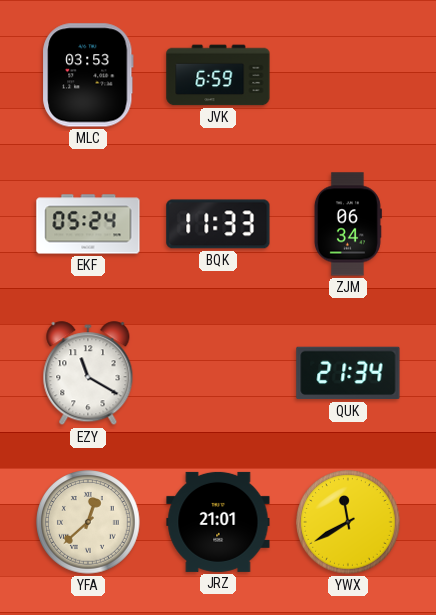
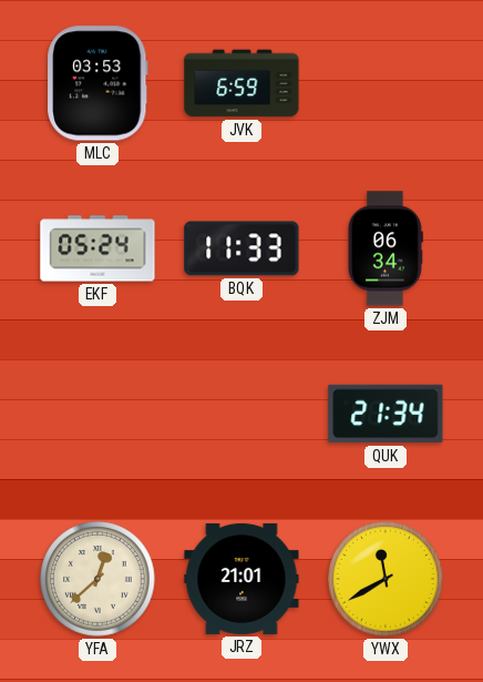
EZY: 11:20 -> none (88, 374)
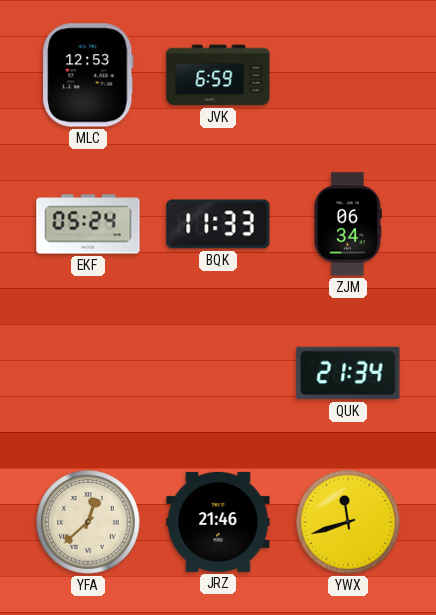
MLC: 03:53 -> 12:53 (88, 75)
JRZ: 21:01 -> 21:46 (218, 522)
YWX: 11:40 -> 11:42 (348, 522)
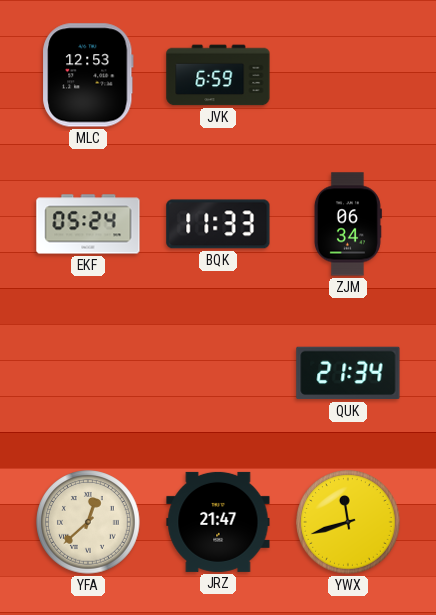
JRZ: 21:46 -> 21:47 (218, 522)
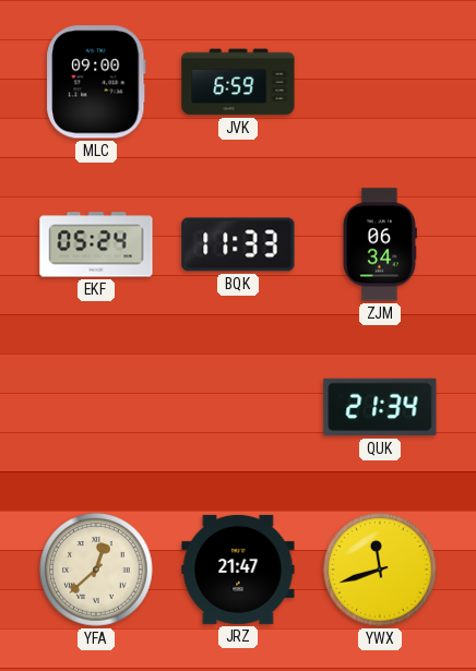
MLC: 12:53 -> 09:00 (96, 82)
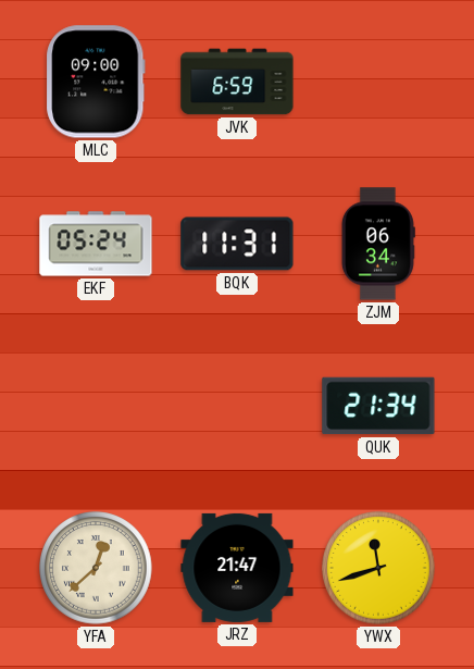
BQK: 11:33 -> 11:31 (237, 244)
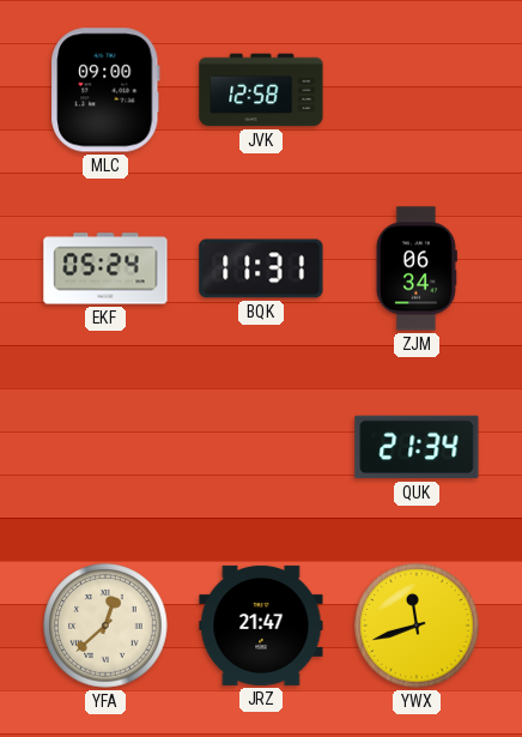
JVK: 6:59 -> 12:58 (261, 90)
